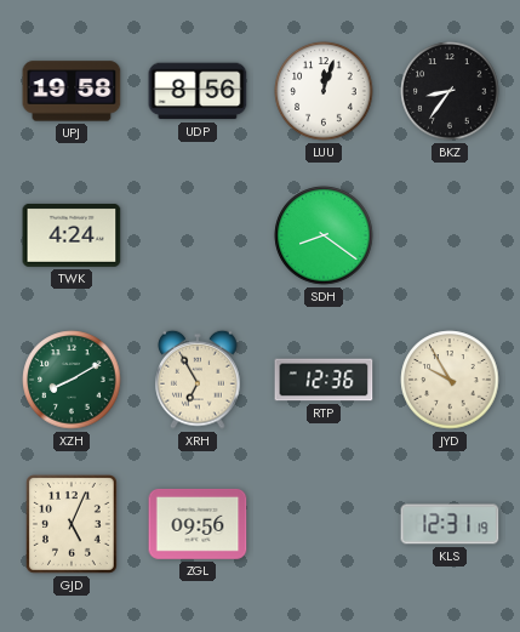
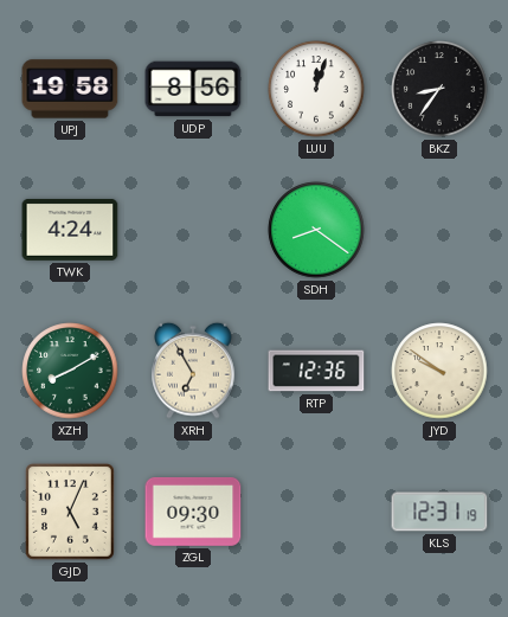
JYD: 9:55 -> 9:51 (439, 371)
ZGL: 09:56 -> 09:30 (193, 512)
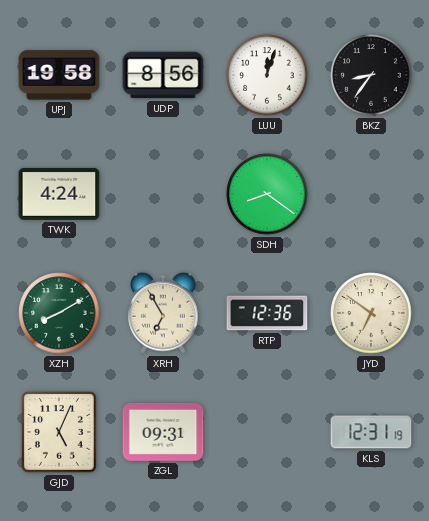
JYD: 9:51 -> 6:51 (371, 313)
ZGL: 09:30 -> 09:31 (163, 432)
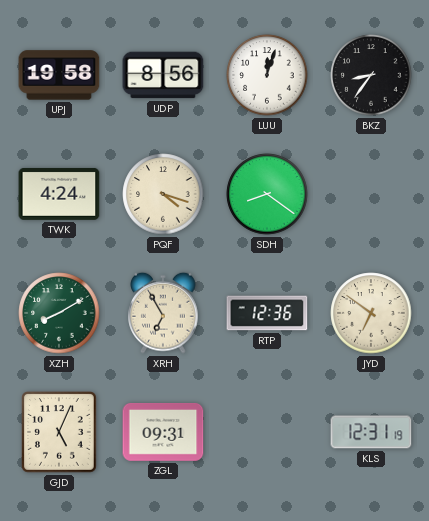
PQF: none -> 4:18 (163, 194)
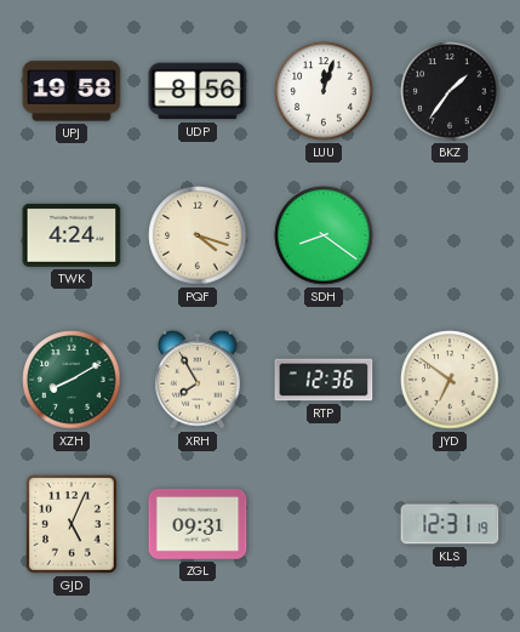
BKZ: 8:36 -> 1:36 (450, 91)
XRH: 6:55 -> 7:55 (198, 380)
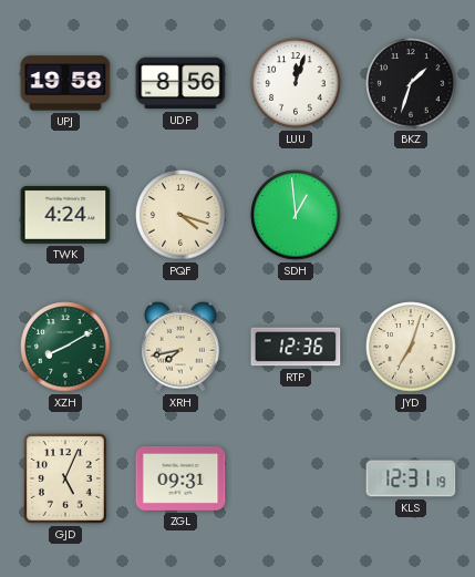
BKZ: 1:36 -> 1:33 (411, 83)
SDH: 8:21 -> 12:59 (296, 215)
XRH: 7:55 -> 7:43 (180, 347)
JYD: 6:51 -> 7:03 (411, 347)
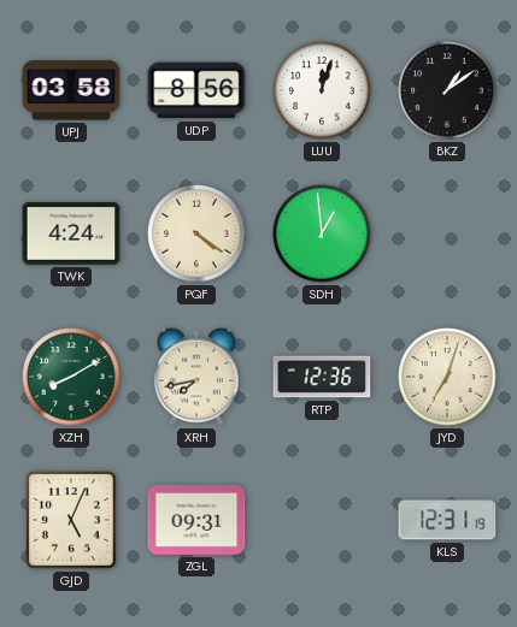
UPJ: 19:58 -> 03:58 (71, 90)
BKZ: 1:33 -> 1:09 (447, 90)
PQF: 4:18 -> 4:21 (196, 233)
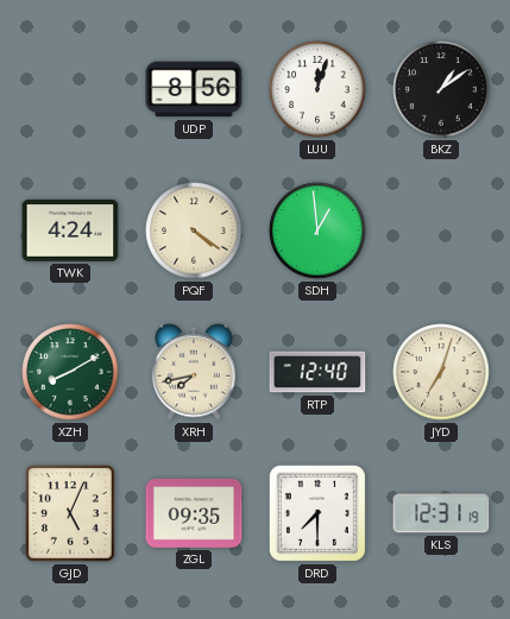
UPJ: 03:58 -> none (71, 90)
RTP: 12:36 -> 12:40 (317, 372)
ZGL: 09:31 -> 09:35 (194, 513)
DRD: none -> 7:30 (317, 513)
